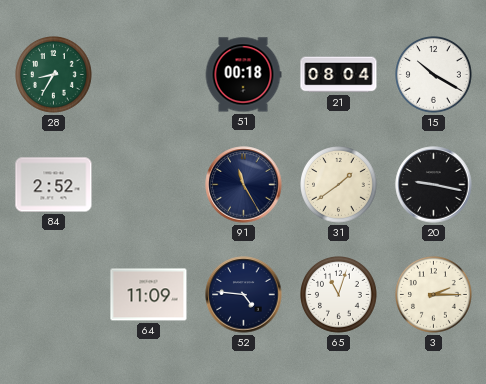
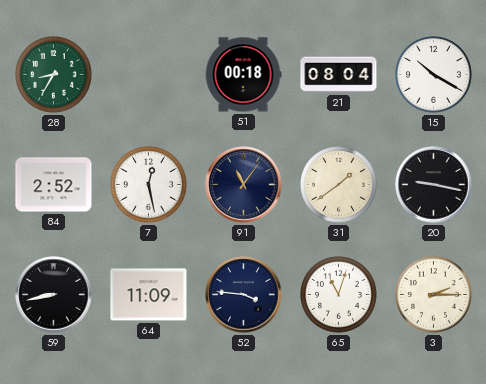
7: none -> 12:28 (149, 185)
91: 11:25 -> 11:06 (244, 185)
59: none -> 8:43 (54, 295)
52: 4:46 -> 3:46 (244, 295)
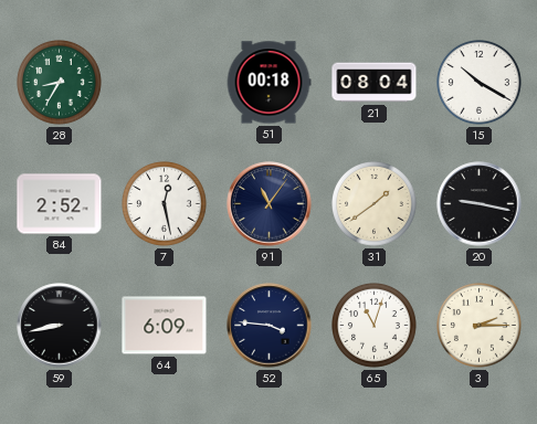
64: 11:09 -> 6:09 (165, 326)
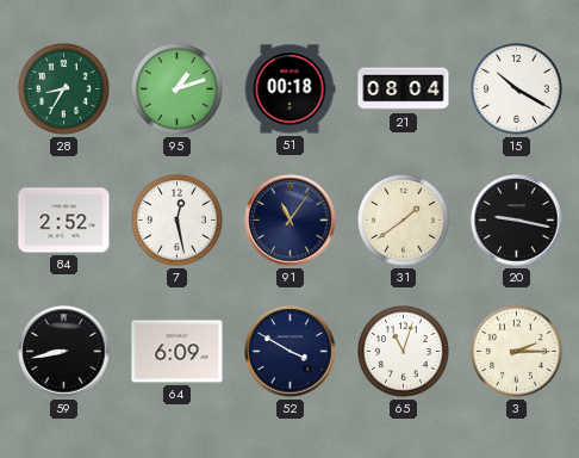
95: none -> 1:12 (178, 89)
52: 3:46 -> 3:50 (291, 352)
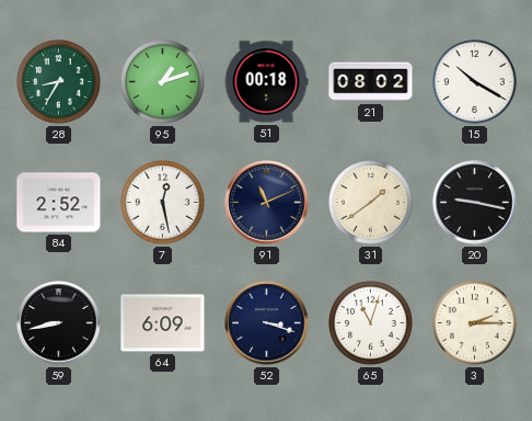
21: 08:04 -> 08:02 (371, 82)
91: 11:06 -> 11:11 (267, 203)
52: 3:50 -> 3:18 (267, 323)
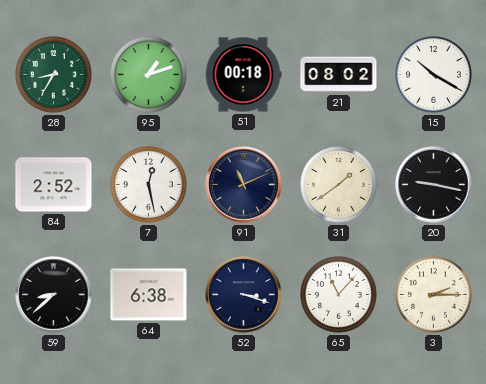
59: 8:43 -> 8:38 (54, 295)
64: 6:09 -> 6:38 (149, 295)
65: 11:03 -> 11:07 (339, 295)
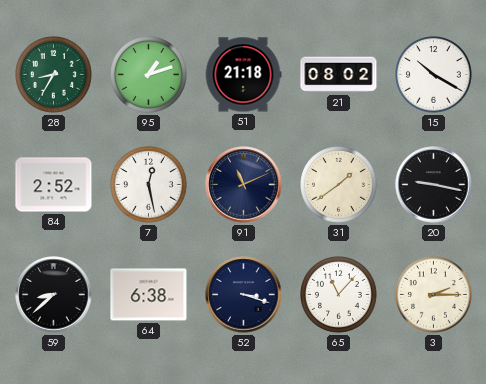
51: 00:18 -> 21:18 (243, 75)
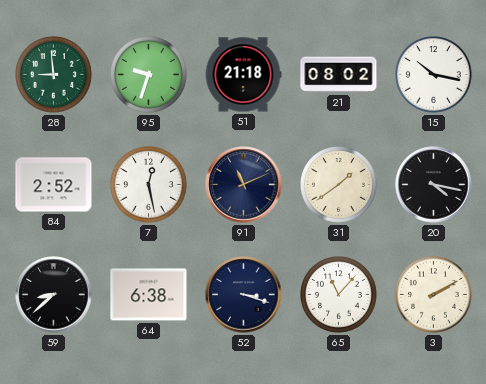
28: 8:35 -> 8:59 (54, 75)
95: 1:12 -> 9:33 (149, 75)
15: 10:20 -> 10:17 (434, 75)
20: 9:17 -> 4:17 (434, 185)
3: 2:15 -> 2:10 (434, 295)
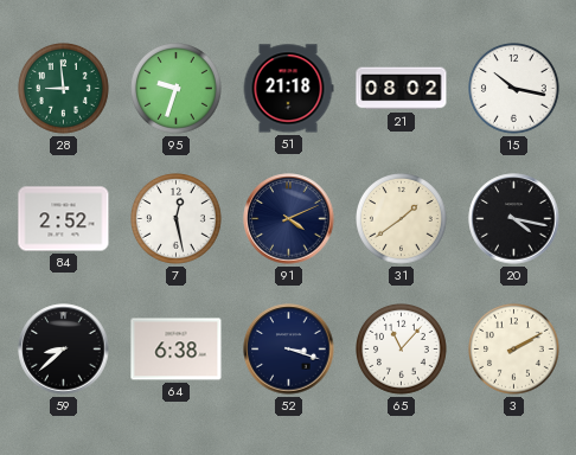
91: 11:11 -> 4:11 (289, 219)
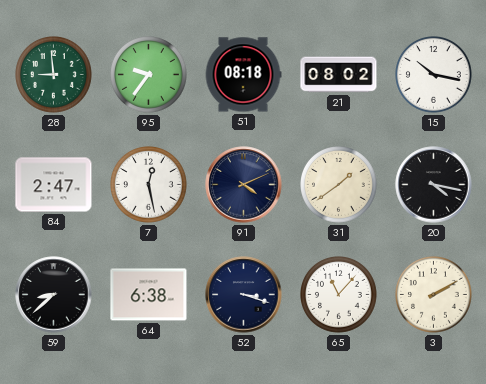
95: 9:33 -> 9:36 (149, 75)
51: 21:18 -> 08:18 (243, 75)
84: 2:52 -> 2:47 (54, 185)
